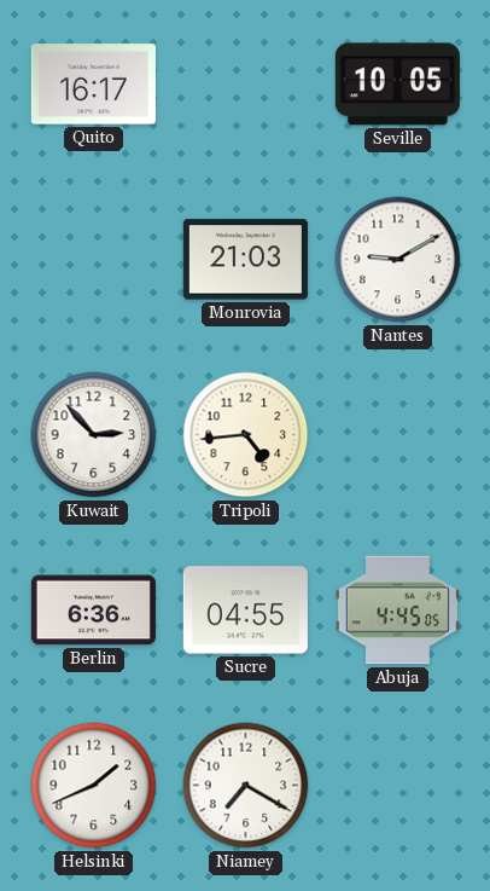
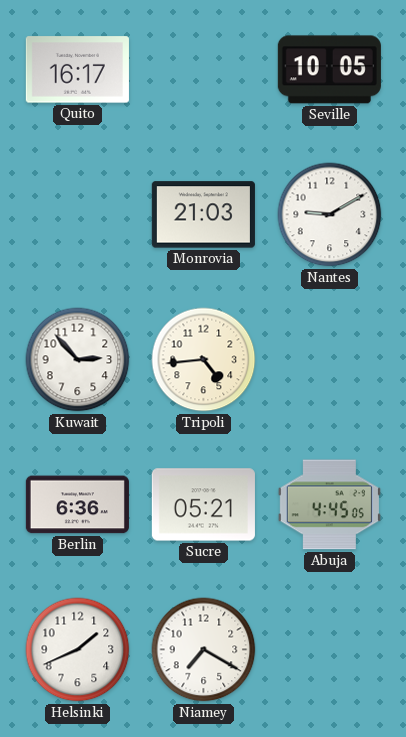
Sucre: 04:55 -> 05:21 (203, 505)
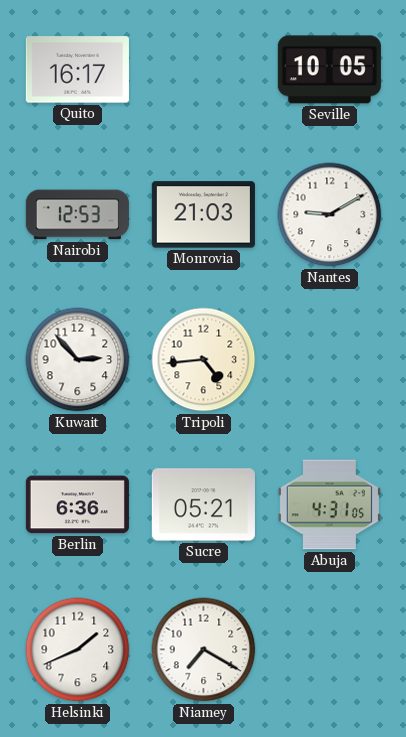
Nairobi: none -> 12:53 (77, 215)
Abuja: 4:45 -> 4:31 (329, 505)
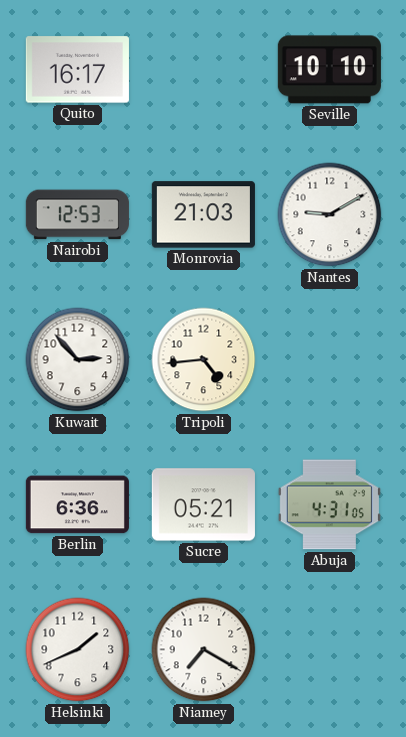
Seville: 10:05 -> 10:10 (329, 70)
